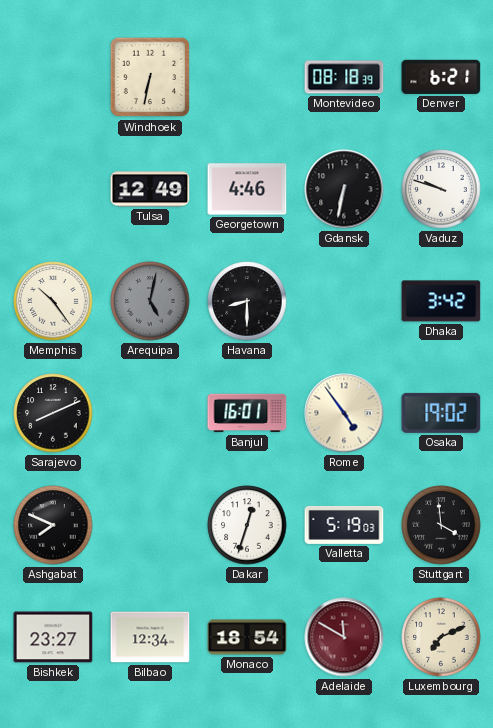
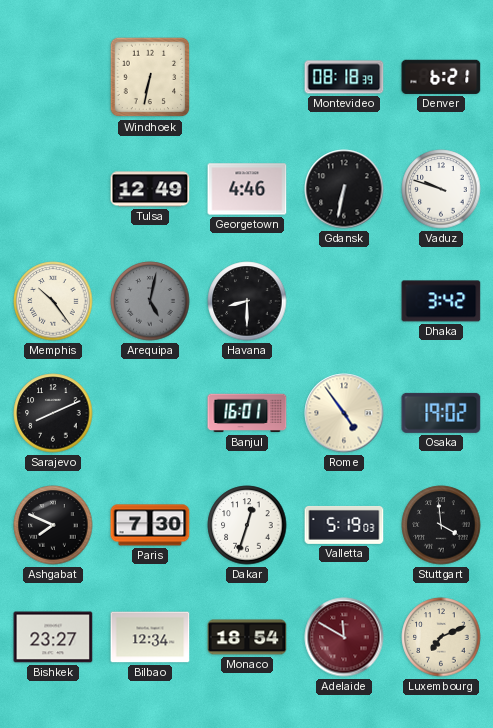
Paris: none -> 7:30 (150, 525)
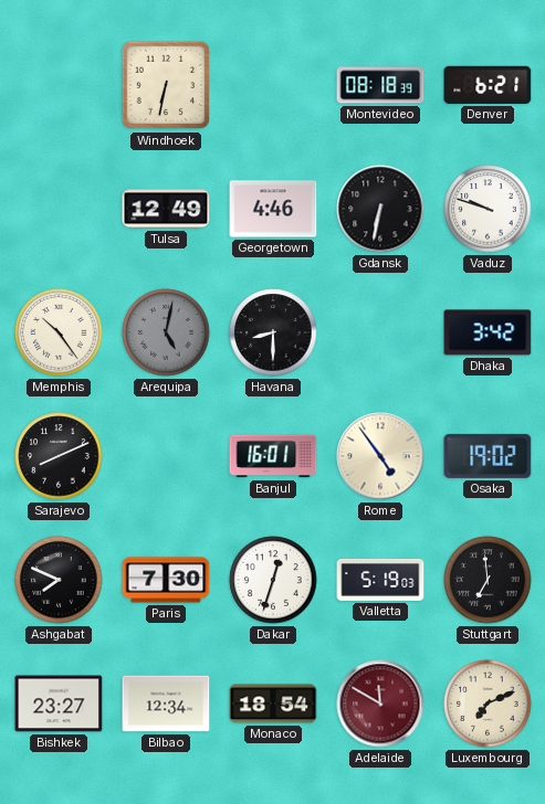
Stuttgart: 3:59 -> 6:59 (488, 580)
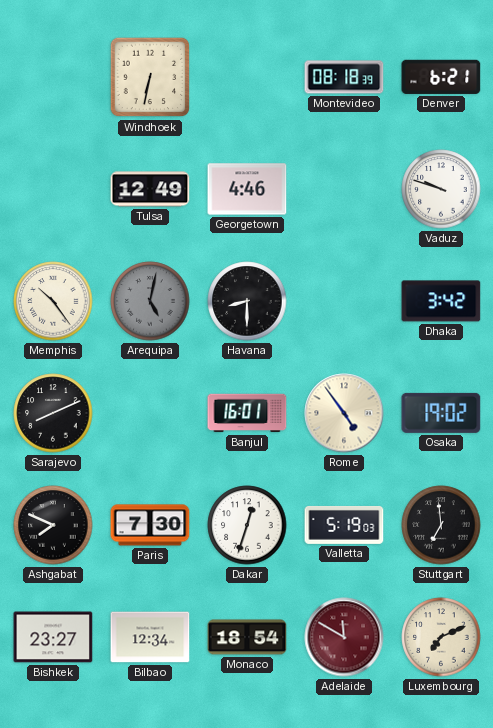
Gdansk: 6:32 -> none (380, 209)
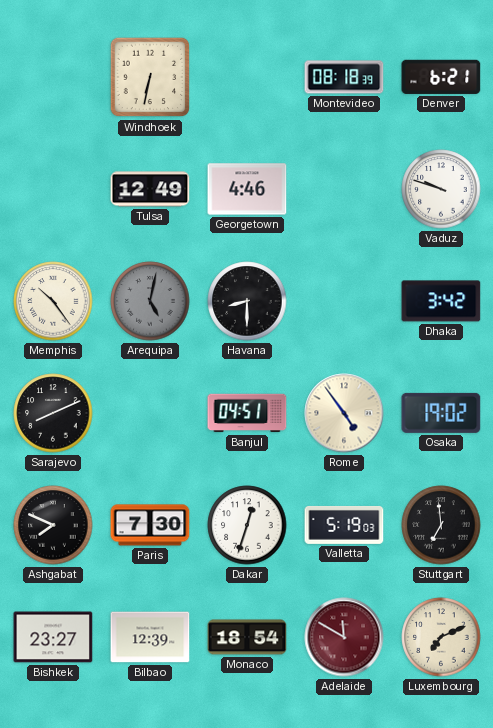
Banjul: 16:01 -> 04:51 (247, 413)
Bilbao: 12:34 -> 12:39 (150, 637)
